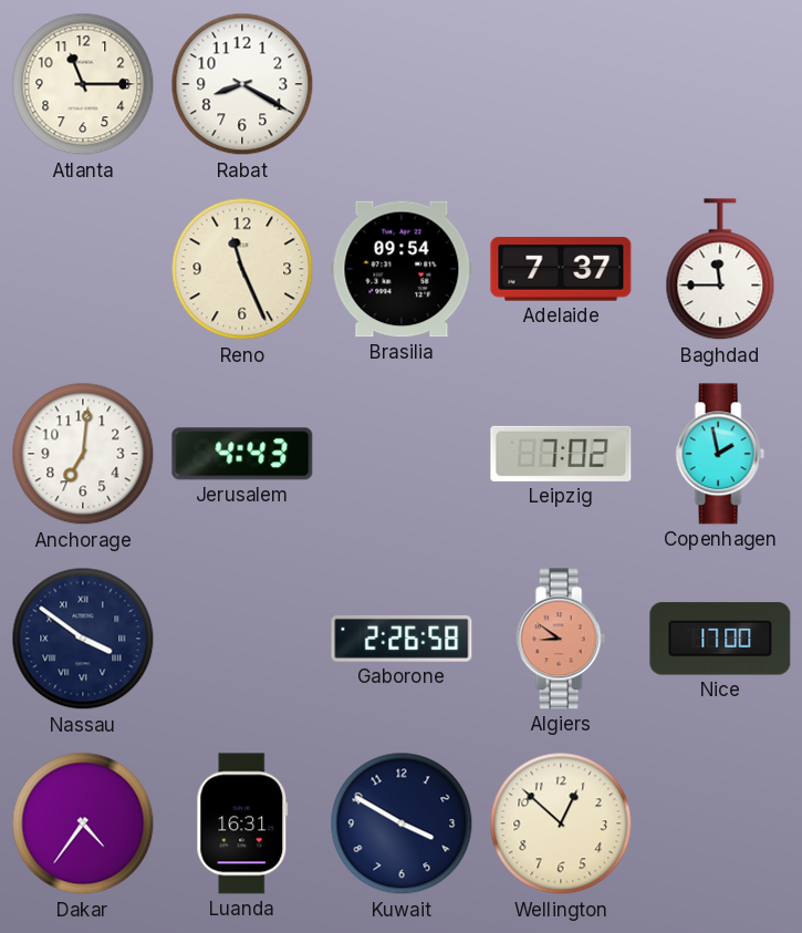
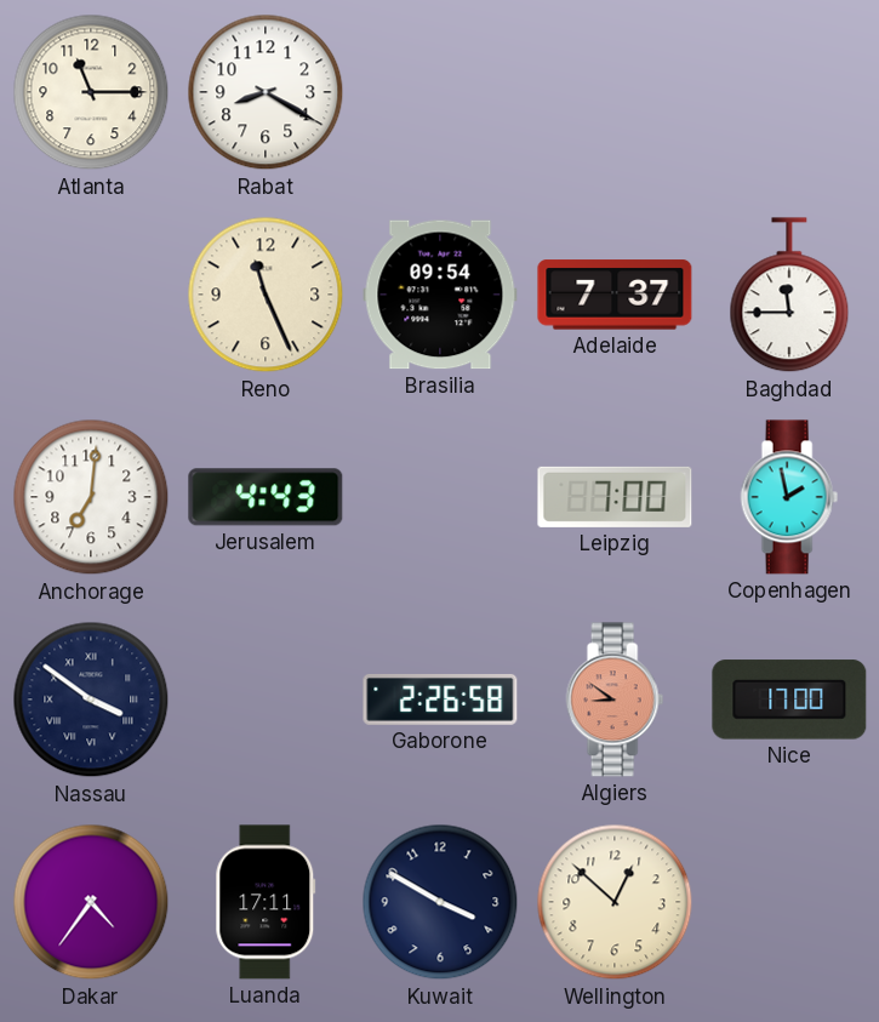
Leipzig: 7:02 -> 7:00 (615, 497)
Luanda: 16:31 -> 17:11 (266, 902)
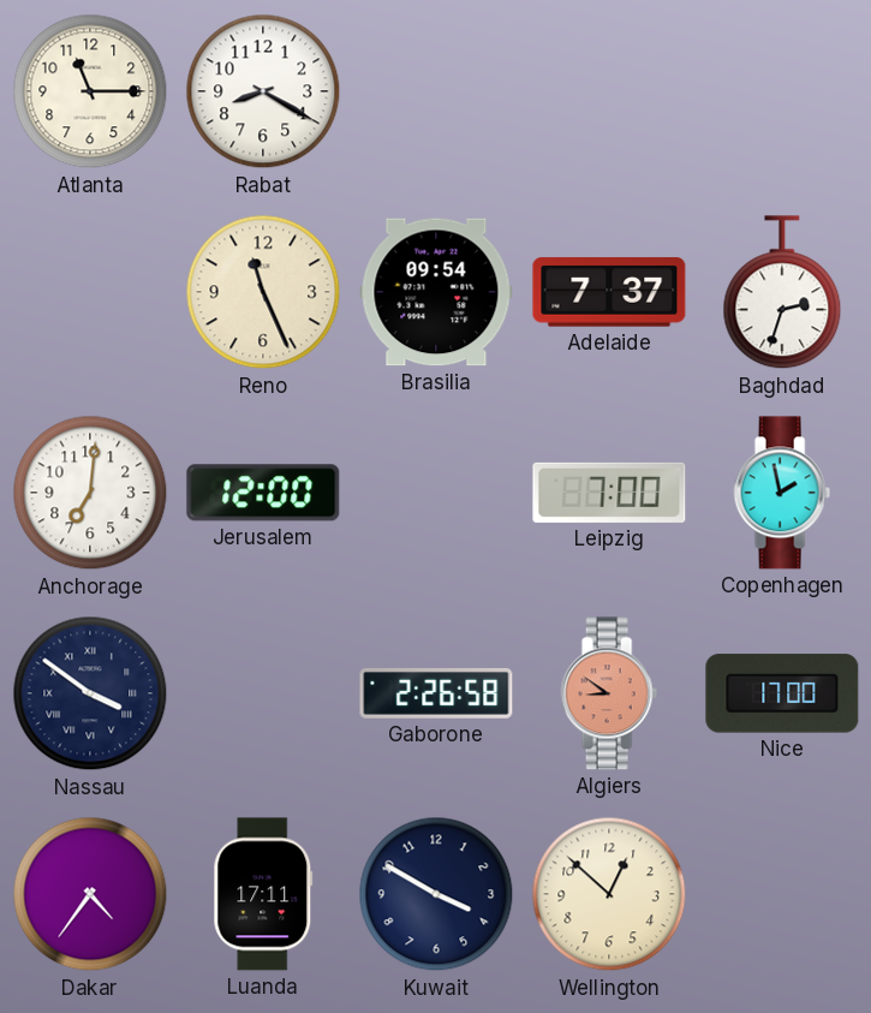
Baghdad: 11:45 -> 2:33 (782, 293)
Jerusalem: 4:43 -> 12:00 (263, 493)
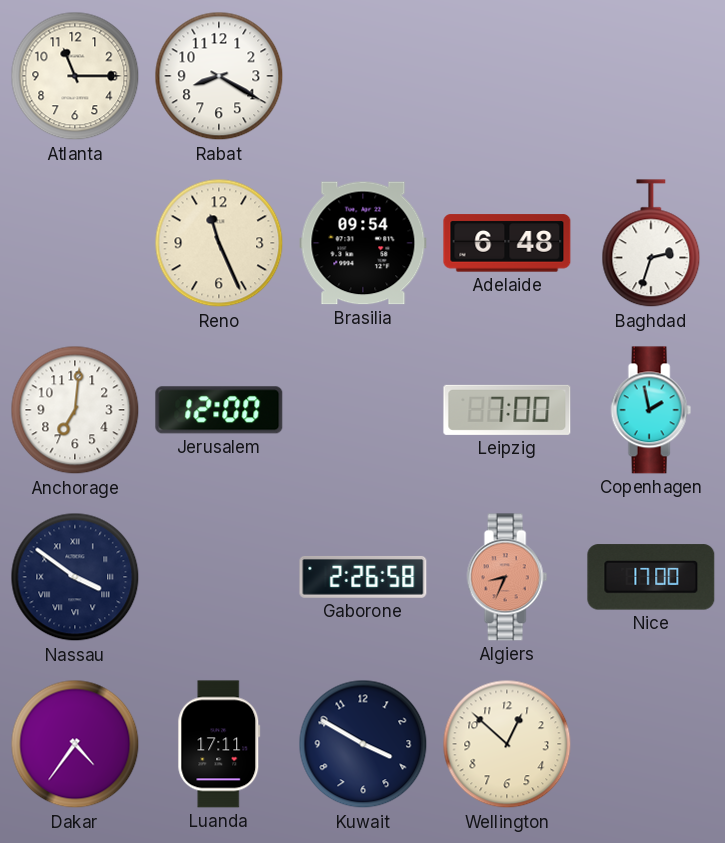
Adelaide: 7:37 -> 6:48 (507, 243)
Algiers: 8:51 -> 8:34 (507, 577)
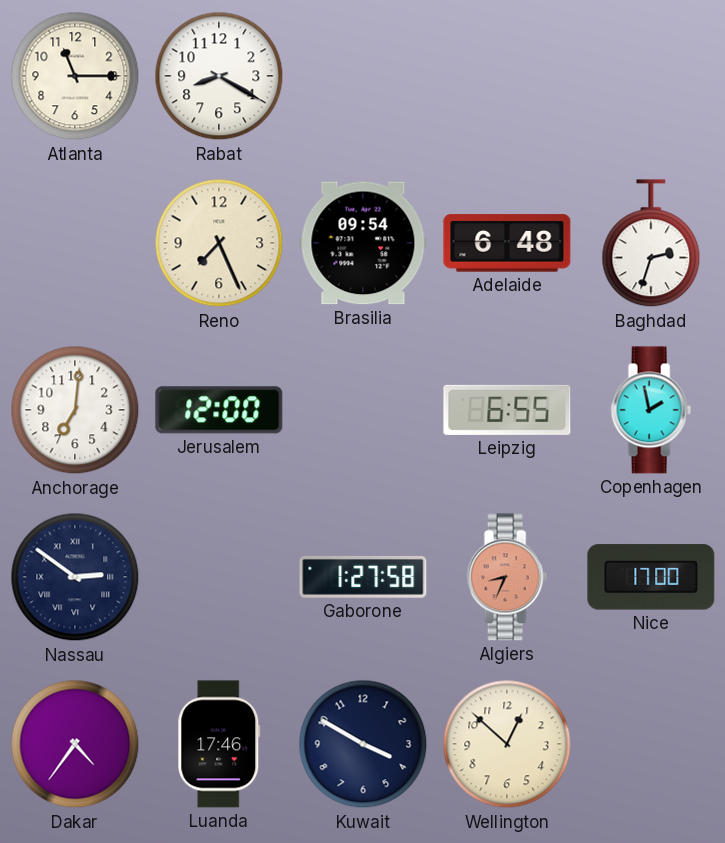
Reno: 11:26 -> 7:26 (219, 243)
Leipzig: 7:00 -> 6:55 (507, 410)
Nassau: 3:51 -> 2:51 (75, 577)
Gaborone: 2:26 -> 1:27 (363, 577)
Luanda: 17:11 -> 17:46 (219, 744)
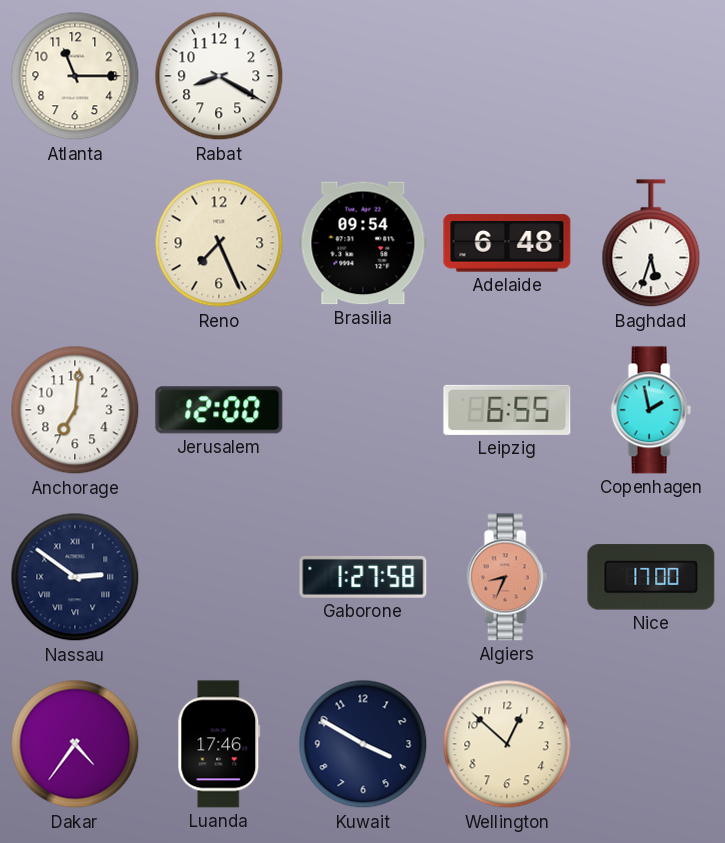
Baghdad: 2:33 -> 5:33 (651, 244)
